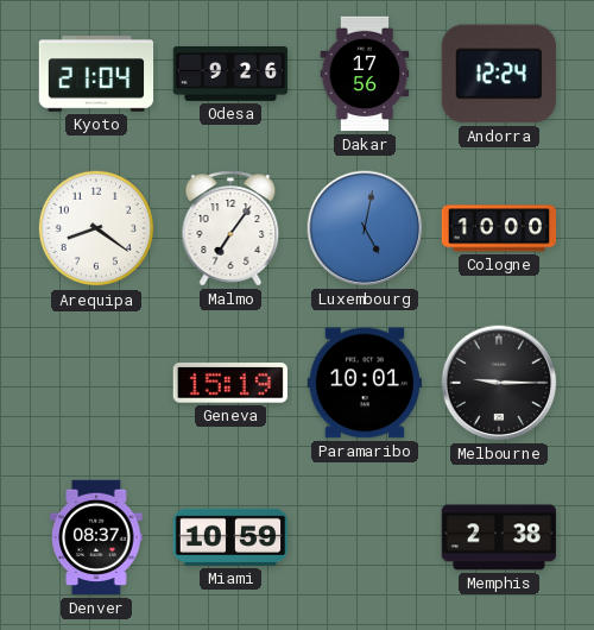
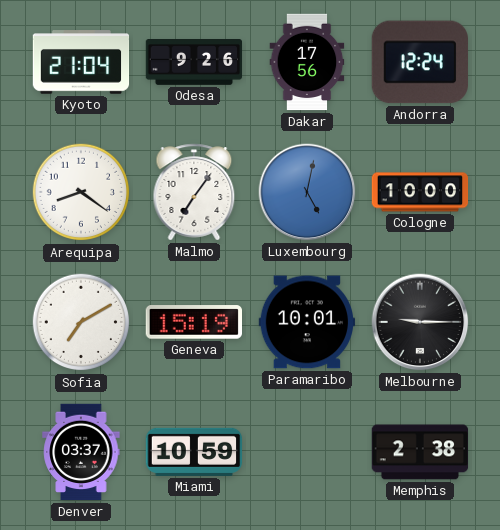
Sofia: none -> 7:10 (81, 322)
Denver: 08:37 -> 03:37 (81, 452)
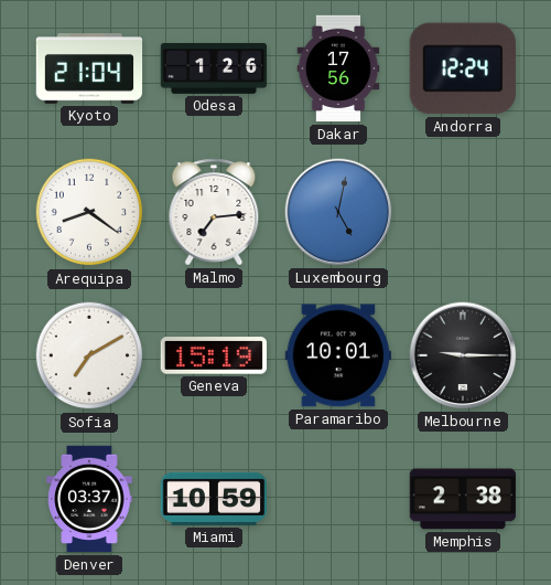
Odesa: 9:26 -> 1:26 (214, 70)
Malmo: 7:06 -> 7:14 (214, 212)
Cologne: 10:00 -> none (420, 192)
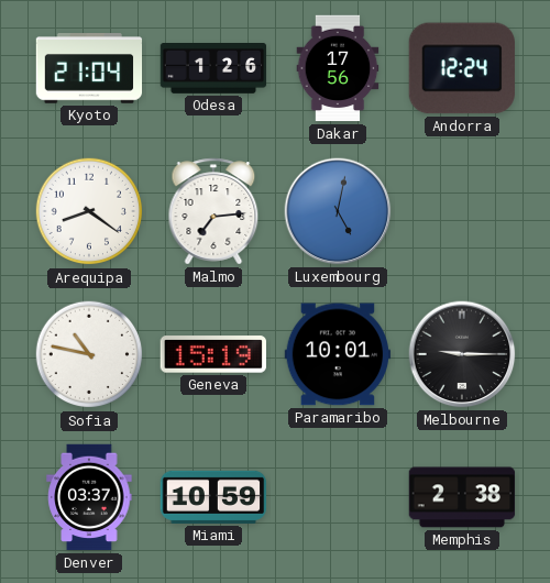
Sofia: 7:10 -> 10:47 (89, 354)
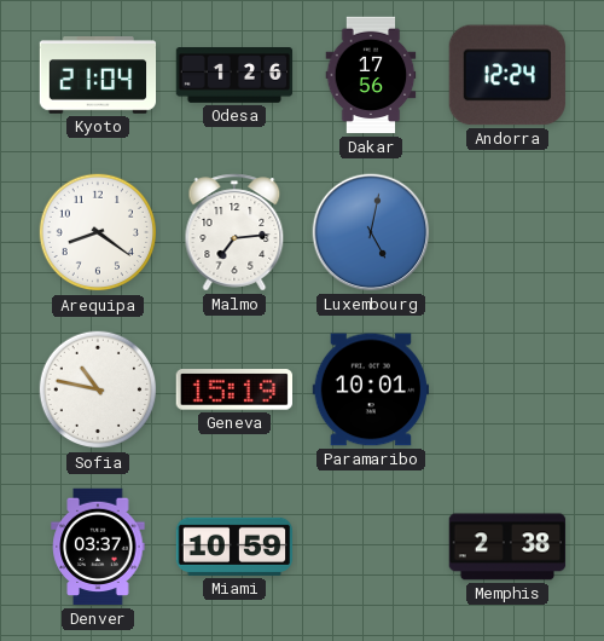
Melbourne: 9:15 -> none (462, 354)
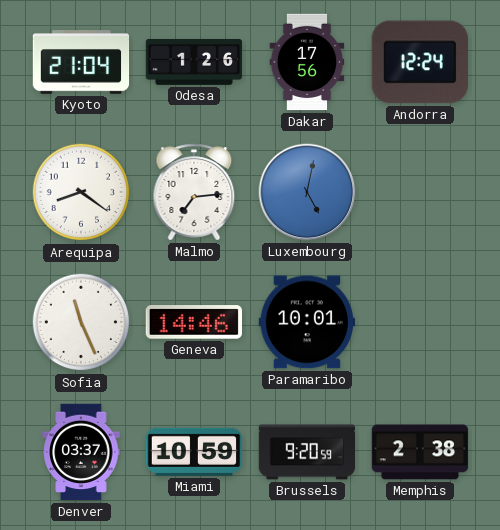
Sofia: 10:47 -> 11:26 (81, 322)
Geneva: 15:19 -> 14:46 (193, 322)
Brussels: none -> 9:20 (307, 452)
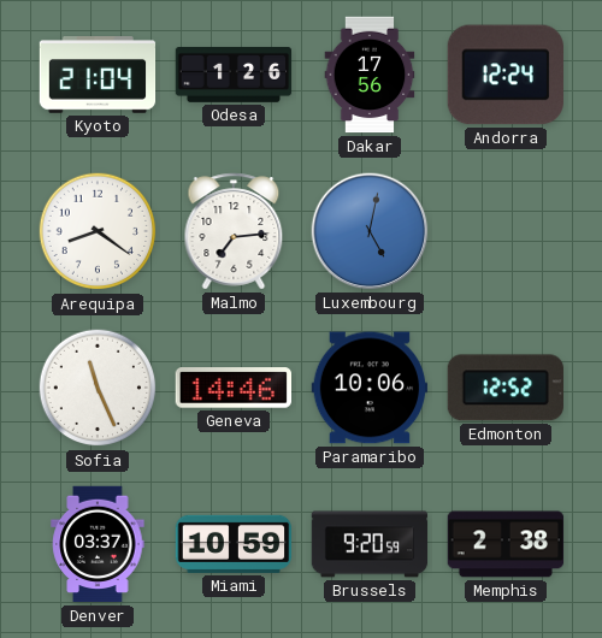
Paramaribo: 10:01 -> 10:06 (370, 388)
Edmonton: none -> 12:52 (506, 388)
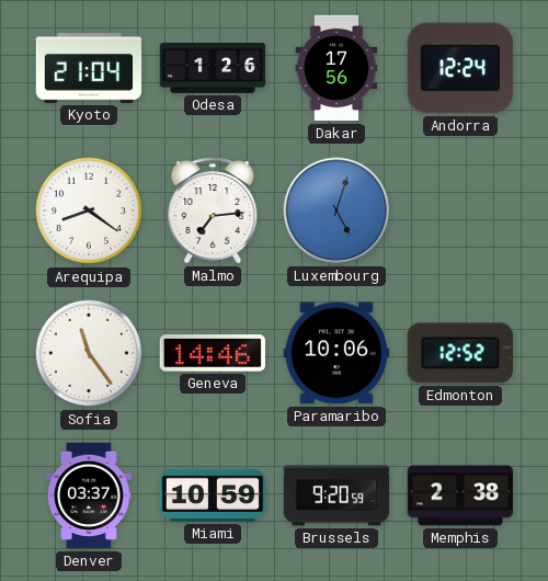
Luxembourg: 5:02 -> 5:03 (336, 210)
Sofia: 11:26 -> 11:24 (89, 353)
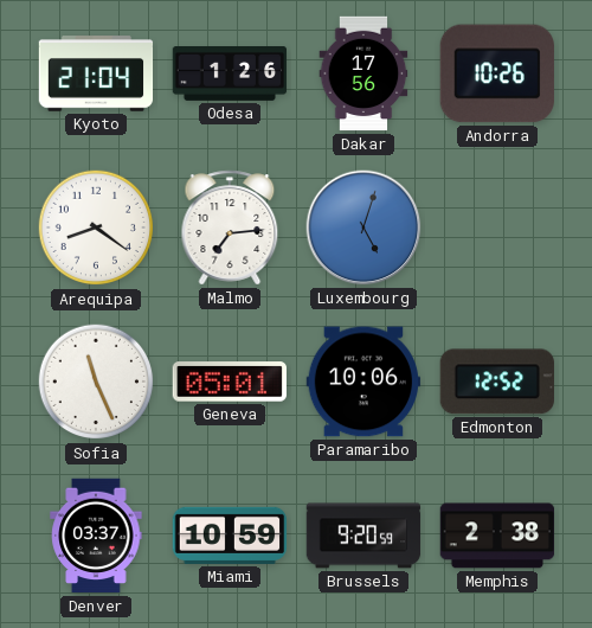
Andorra: 12:24 -> 10:26 (497, 73)
Sofia: 11:24 -> 11:26 (96, 382)
Geneva: 14:46 -> 05:01 (229, 382)
